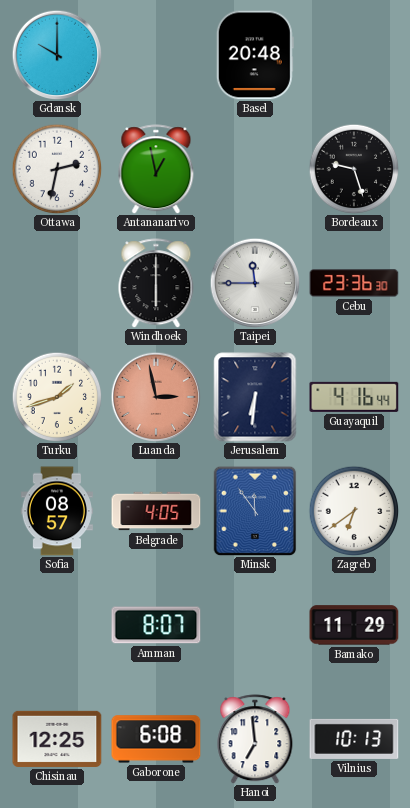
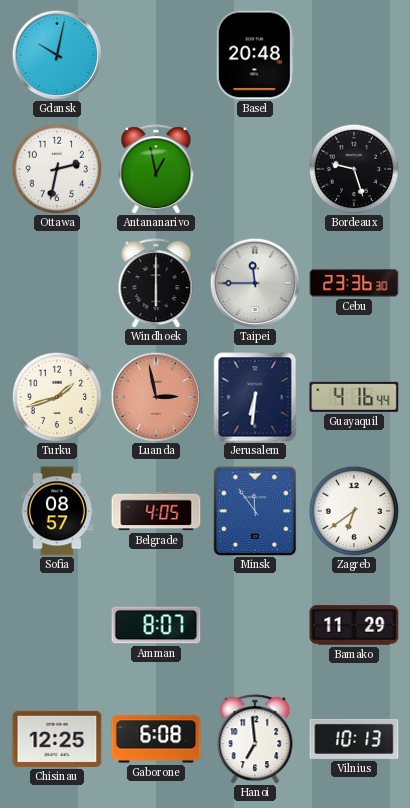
Gdansk: 10:00 -> 10:02 (57, 55)
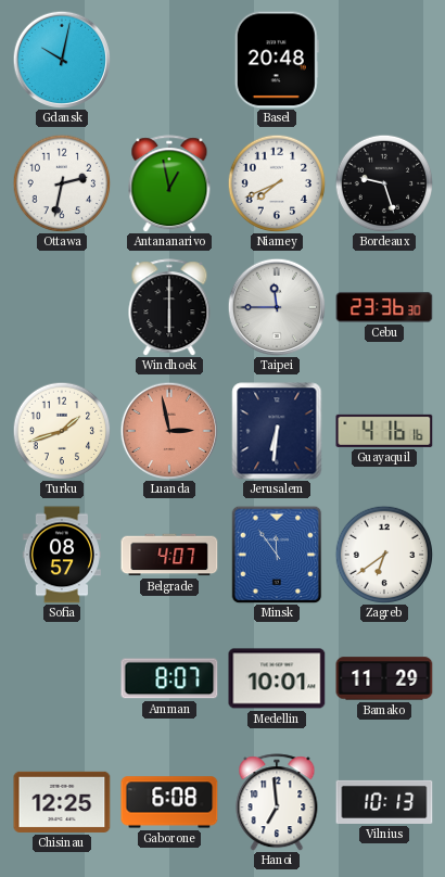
Niamey: none -> 7:41 (277, 183)
Guayaquil: 4:16:44 -> 4:16:16 (384, 431)
Belgrade: 4:05 -> 4:07 (169, 555)
Medellin: none -> 10:01 (277, 678)
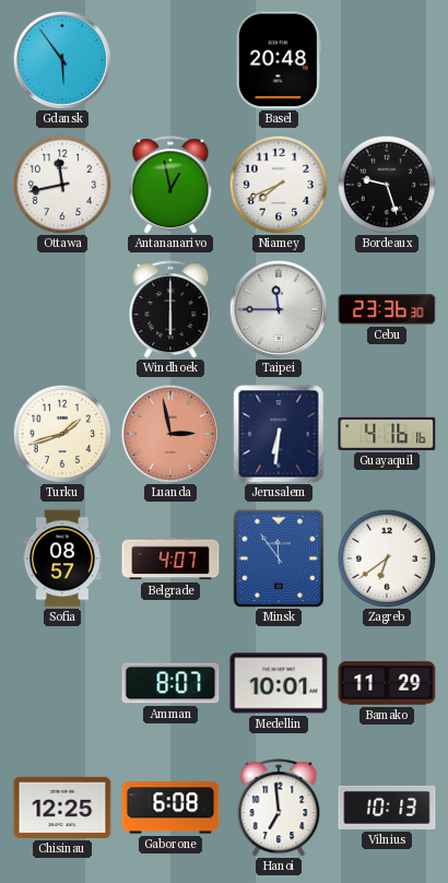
Gdansk: 10:02 -> 5:54 (62, 60)
Ottawa: 2:32 -> 11:43 (62, 185)
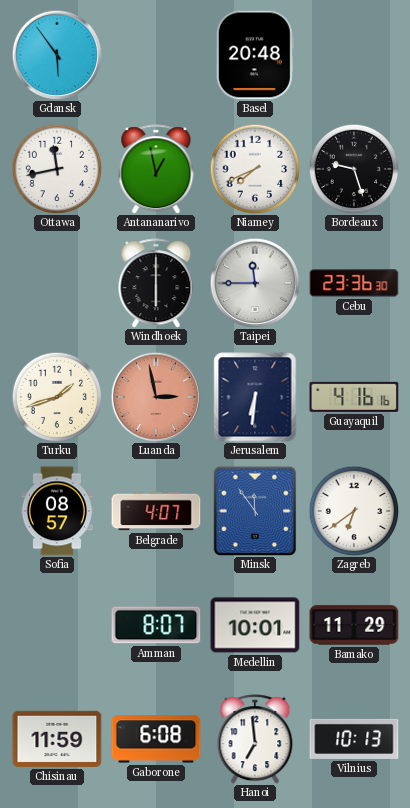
Chisinau: 12:25 -> 11:59 (57, 739)
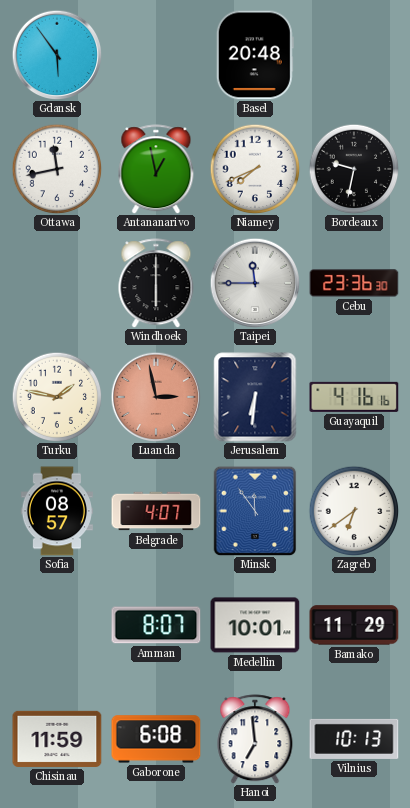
Bordeaux: 9:27 -> 9:32 (354, 169)
Turku: 1:42 -> 1:47 (57, 397)
